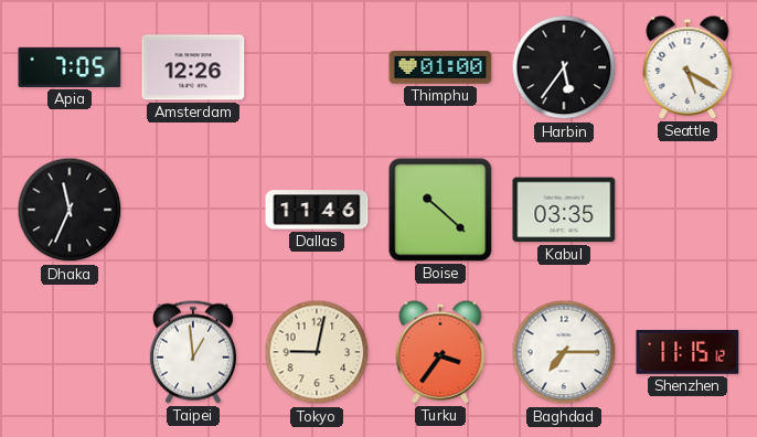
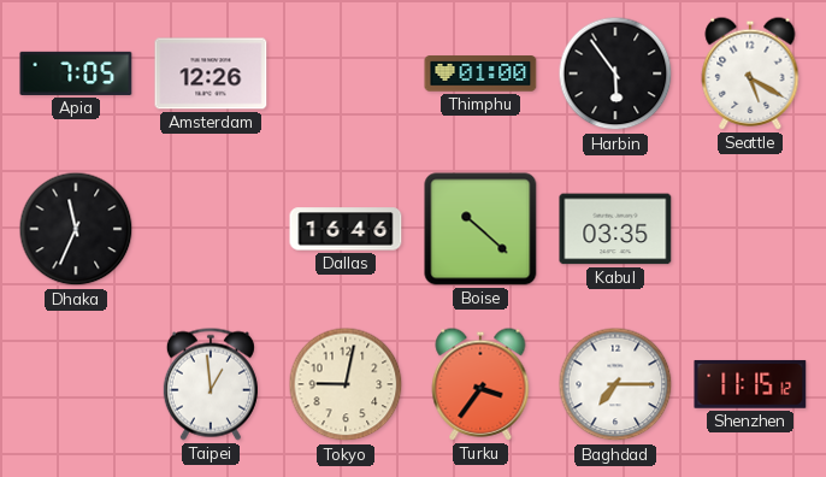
Harbin: 5:36 -> 5:54 (615, 73)
Dallas: 11:46 -> 16:46 (346, 229)
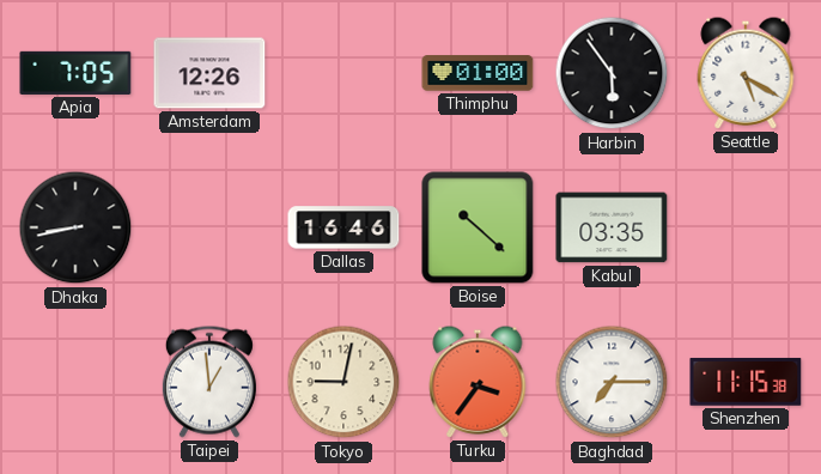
Dhaka: 11:34 -> 8:43 (75, 227)
Shenzhen: 11:15:12 -> 11:15:38 (746, 382)
